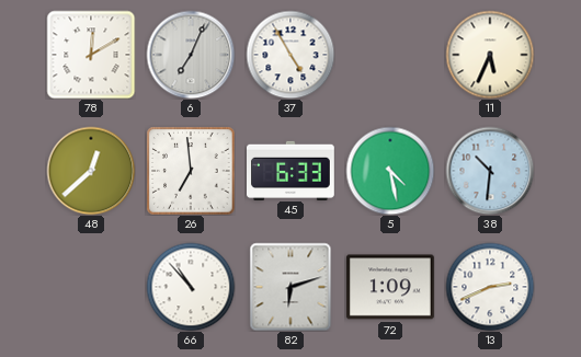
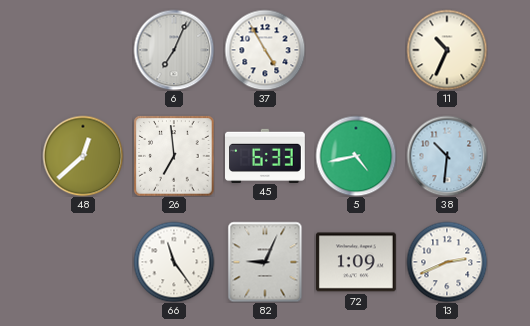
78: 12:10 -> none (91, 55)
11: 5:34 -> 10:34 (447, 50)
5: 4:28 -> 4:43 (356, 156)
66: 10:53 -> 11:24 (174, 262)
82: 6:12 -> 9:04 (265, 262)
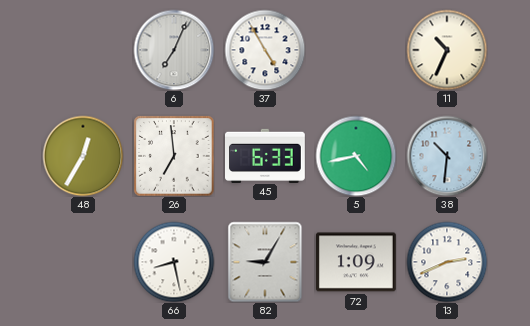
48: 12:38 -> 12:35 (83, 156)
66: 11:24 -> 8:28 (174, 262)
82: 9:04 -> 9:05 (265, 262)
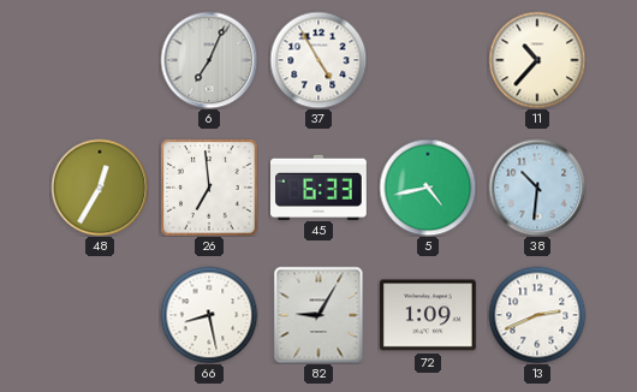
11: 10:34 -> 10:37 (537, 60)
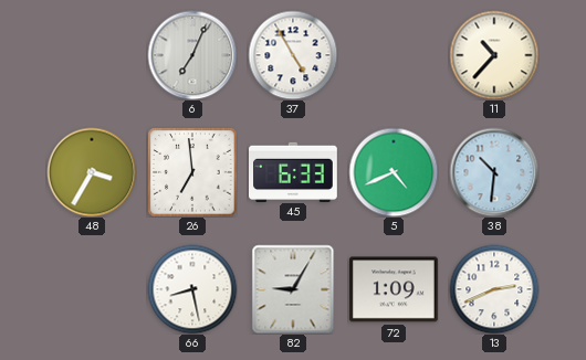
48: 12:35 -> 3:35 (92, 172)
5: 4:43 -> 4:41 (394, 172)
